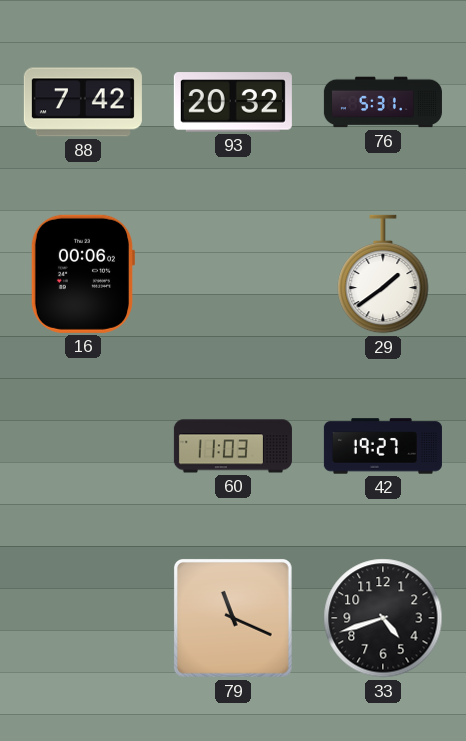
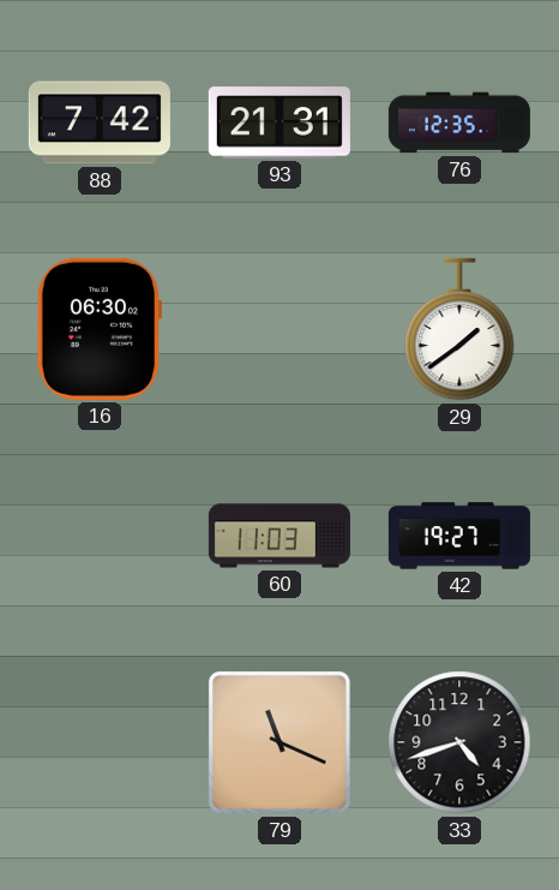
93: 20:32 -> 21:31 (279, 123)
76: 5:31 -> 12:35 (459, 123)
16: 00:06 -> 06:30 (98, 329)
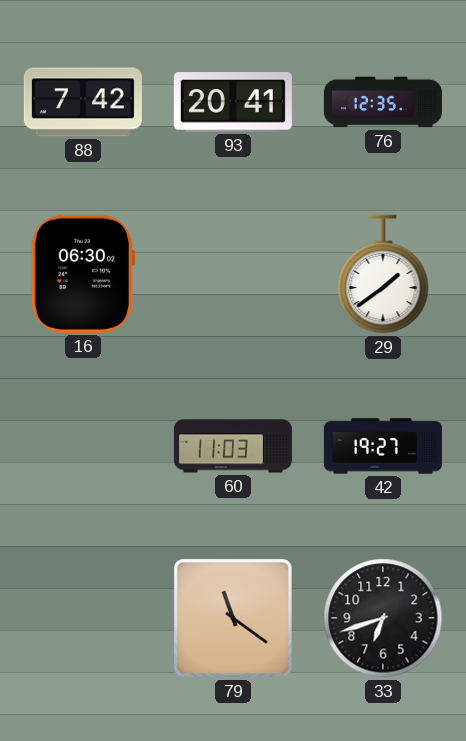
93: 21:31 -> 20:41 (233, 102)
79: 11:19 -> 11:21 (234, 619)
33: 4:42 -> 6:42 (383, 618)
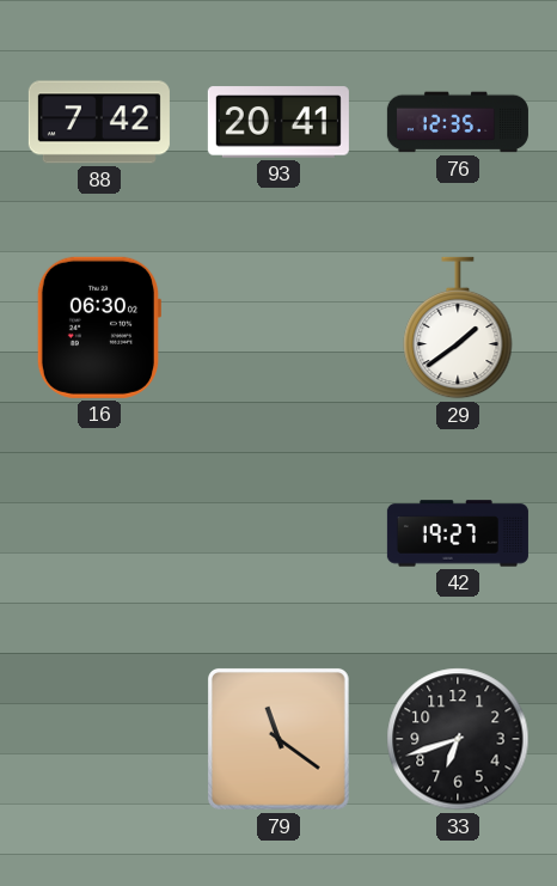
60: 11:03 -> none (233, 446)
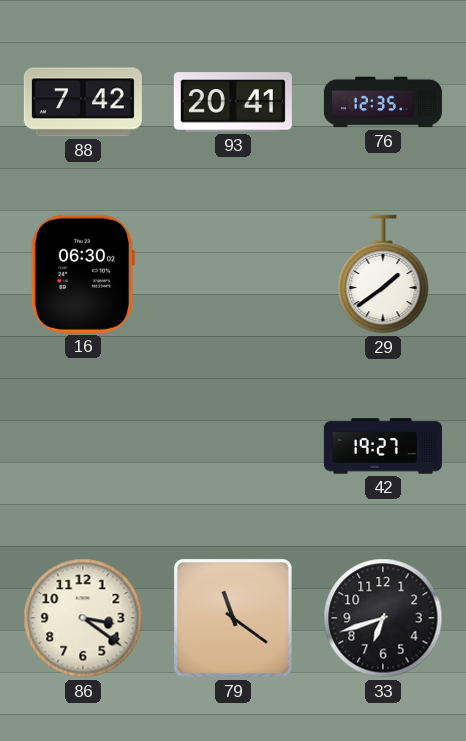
86: none -> 3:21 (83, 618)
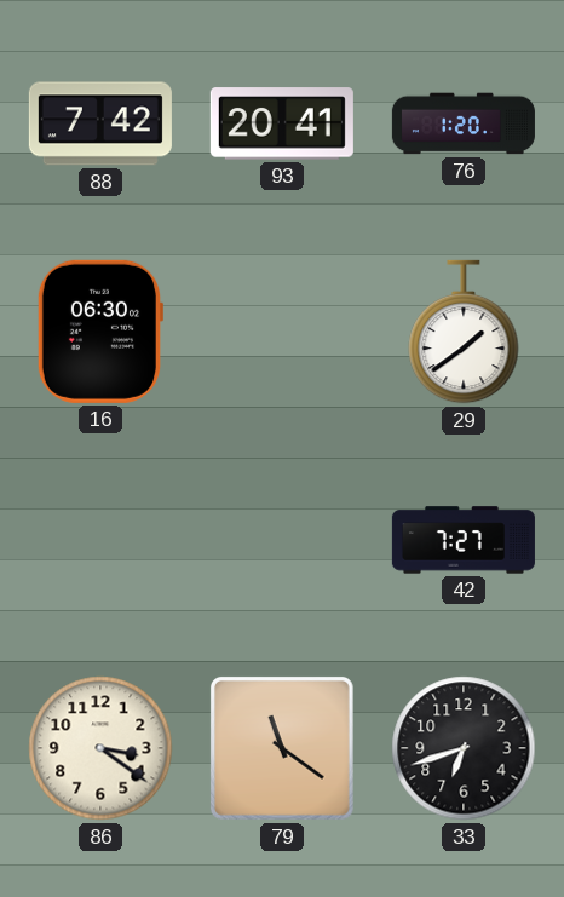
76: 12:35 -> 1:20 (464, 123)
42: 19:27 -> 7:27 (464, 540)
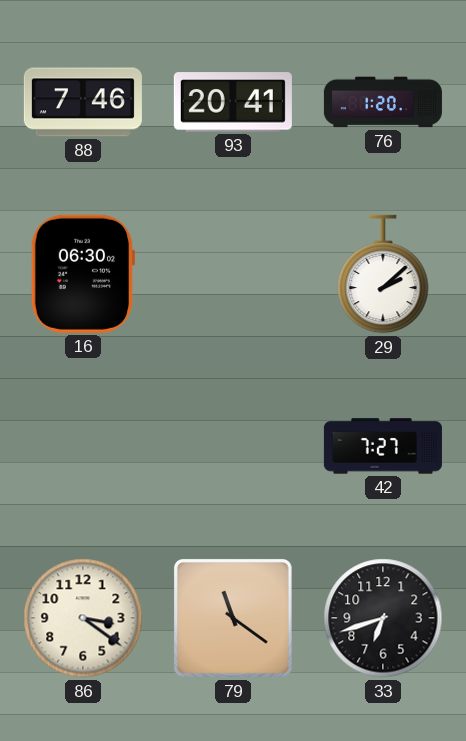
88: 7:42 -> 7:46 (83, 102)
29: 1:39 -> 2:08 (383, 274)
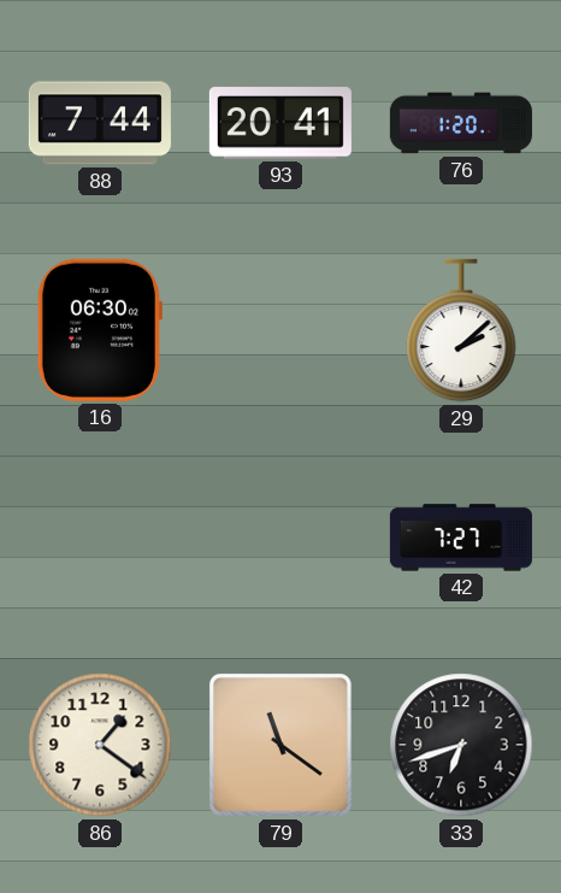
88: 7:46 -> 7:44 (100, 123)
86: 3:21 -> 1:21 (100, 745)
